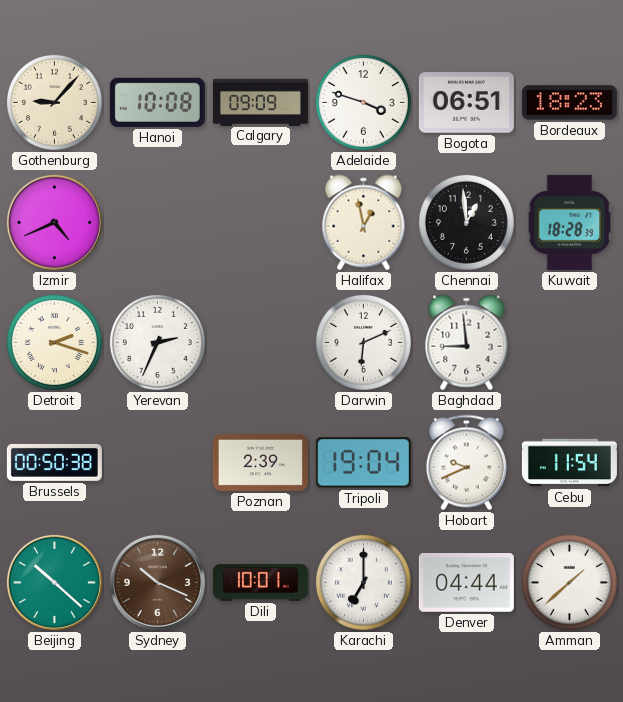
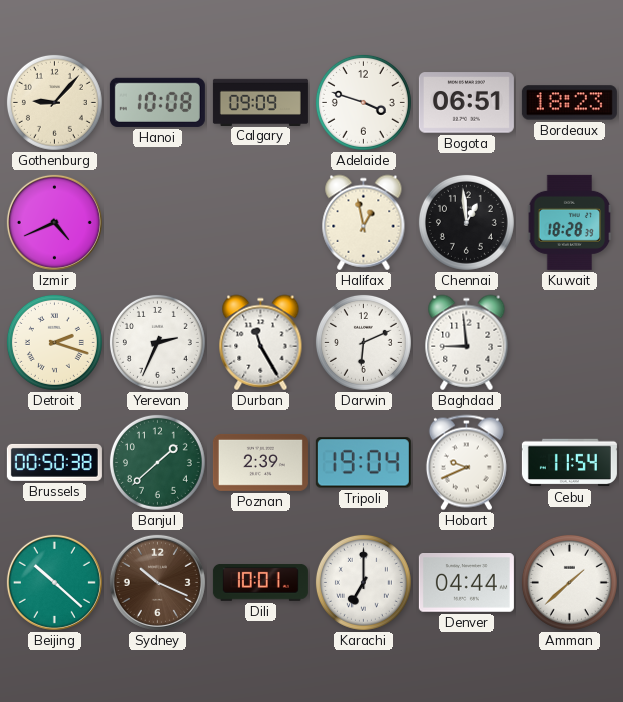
Durban: none -> 11:25 (261, 343)
Banjul: none -> 1:38 (157, 462)
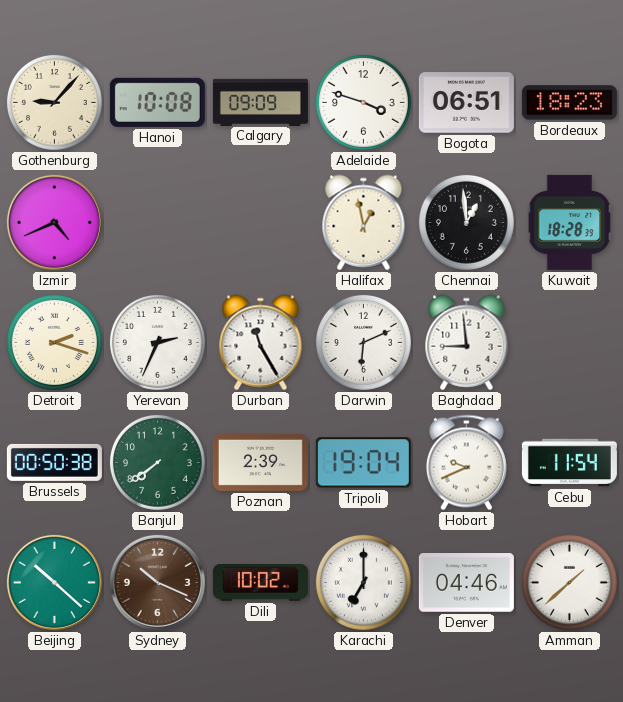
Banjul: 1:38 -> 7:39 (157, 462)
Dili: 10:01 -> 10:02 (260, 583)
Denver: 04:44 -> 04:46 (466, 583)
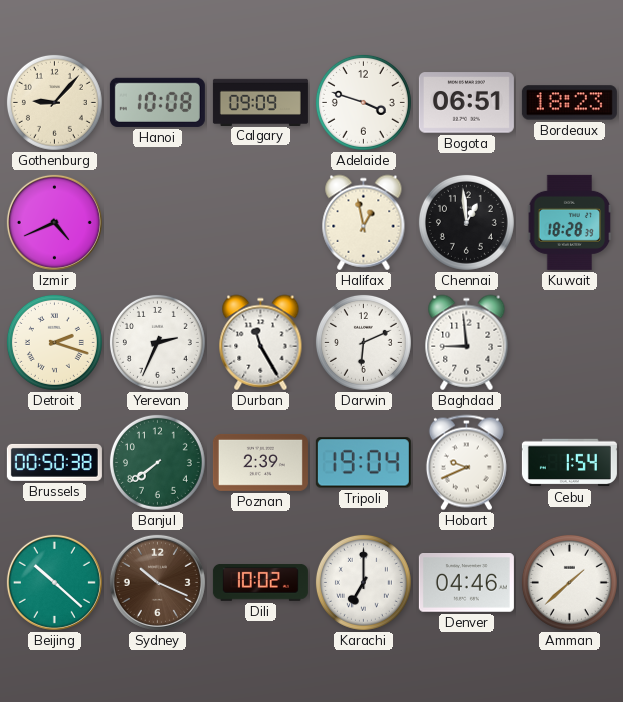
Cebu: 11:54 -> 1:54 (569, 463)
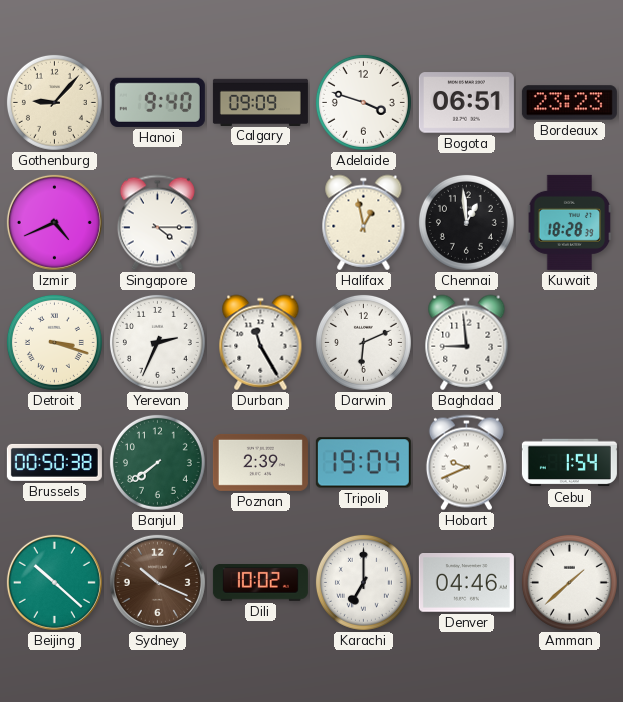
Hanoi: 10:08 -> 9:40 (157, 102)
Bordeaux: 18:23 -> 23:23 (569, 103)
Singapore: none -> 4:15 (157, 223)
Detroit: 2:18 -> 3:18 (54, 342)
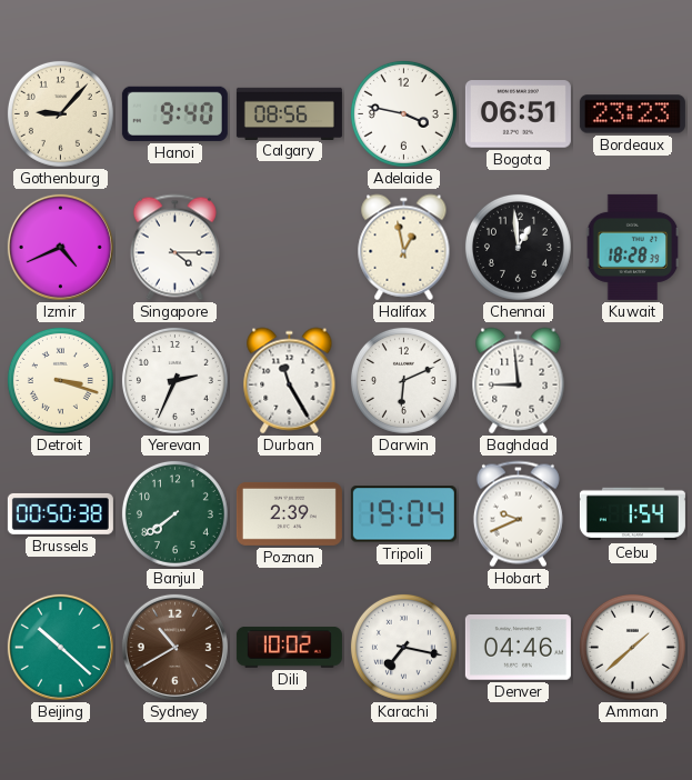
Calgary: 09:09 -> 08:56 (289, 113)
Adelaide: 3:48 -> 3:47 (403, 113)
Sydney: 10:19 -> 10:40 (174, 647)
Karachi: 7:00 -> 7:17 (403, 647)
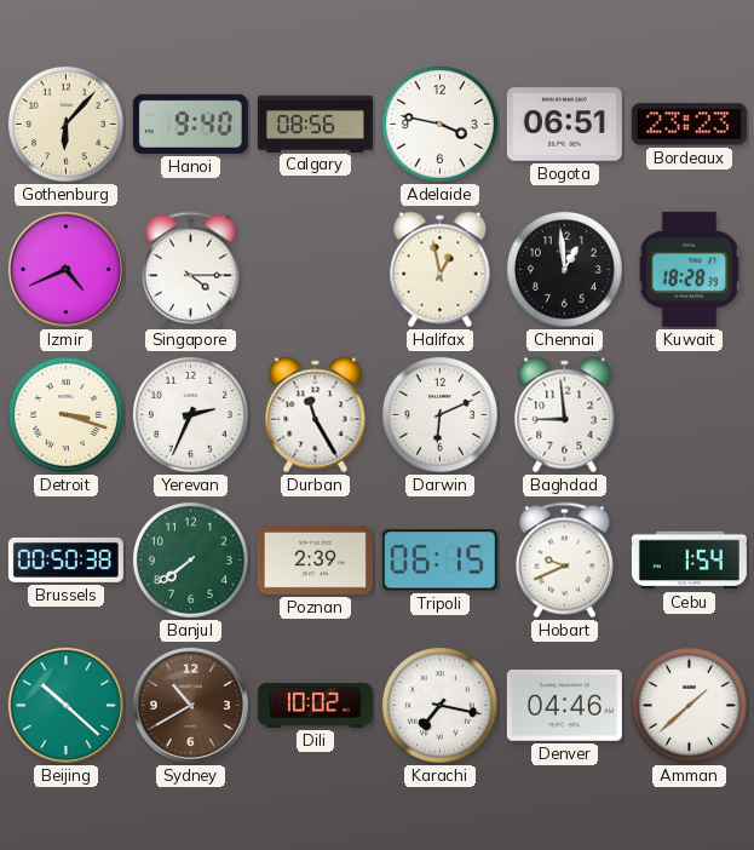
Gothenburg: 9:07 -> 6:07 (65, 124)
Tripoli: 19:04 -> 06:15 (439, 561)
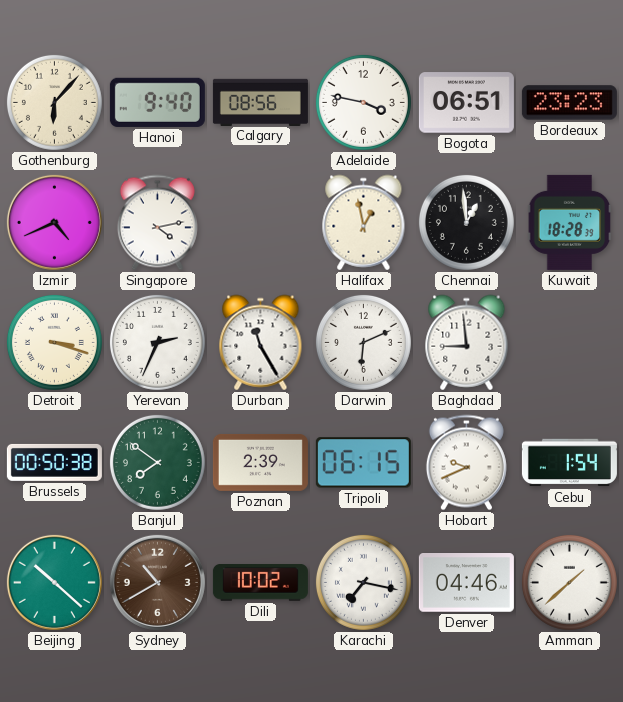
Singapore: 4:15 -> 4:13 (157, 223)
Banjul: 7:39 -> 7:51 (157, 462)
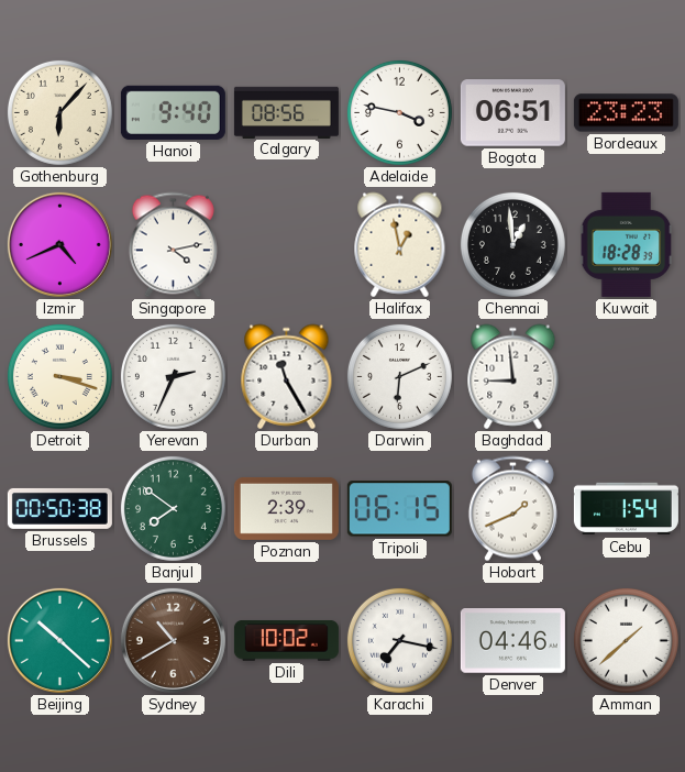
Hobart: 9:41 -> 1:41 (512, 509)
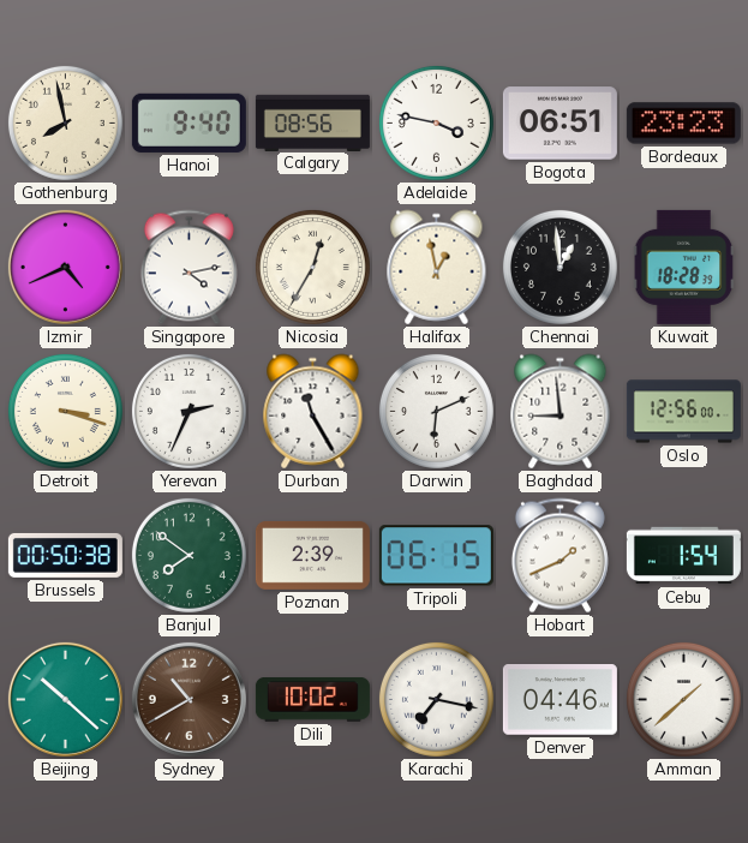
Gothenburg: 6:07 -> 7:58 (65, 122)
Nicosia: none -> 12:35 (312, 267)
Oslo: none -> 12:56 (683, 412)
